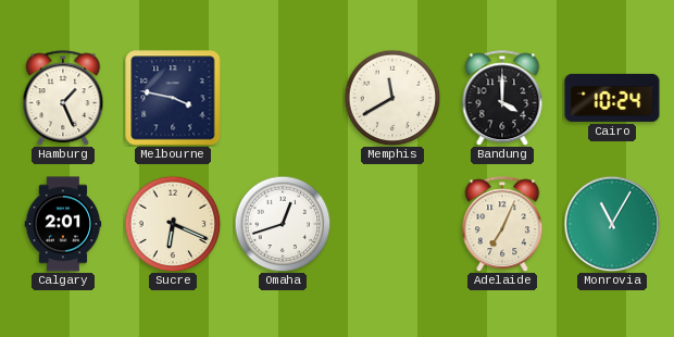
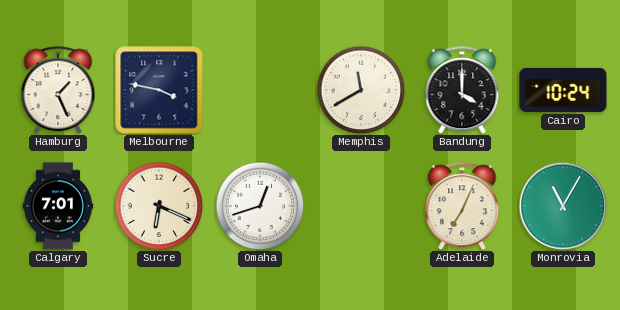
Calgary: 2:01 -> 7:01 (58, 206)
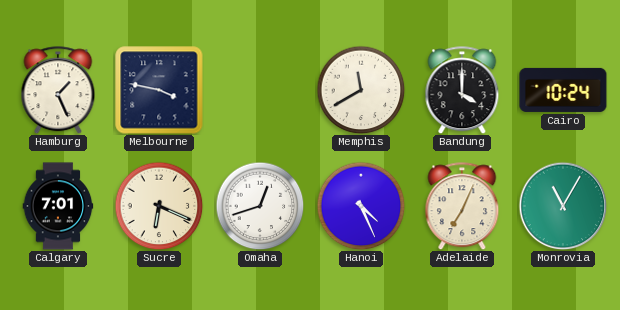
Hanoi: none -> 4:26 (361, 206)
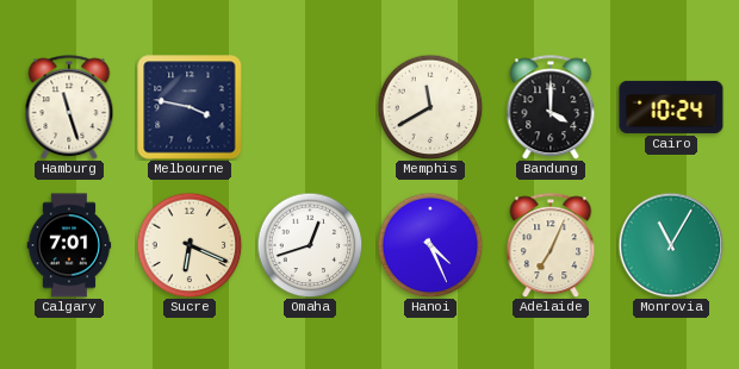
Hamburg: 1:26 -> 11:27 (69, 107)
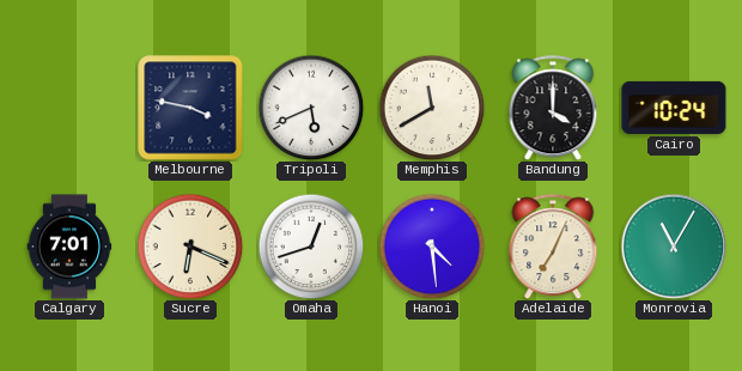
Hamburg: 11:27 -> none (69, 107)
Tripoli: none -> 5:41 (311, 108)
Hanoi: 4:26 -> 4:29 (432, 247)
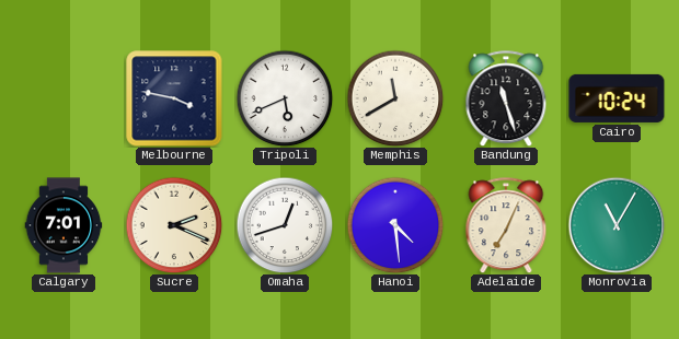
Bandung: 4:00 -> 11:27 (506, 98)
Sucre: 6:19 -> 2:19 (174, 225)
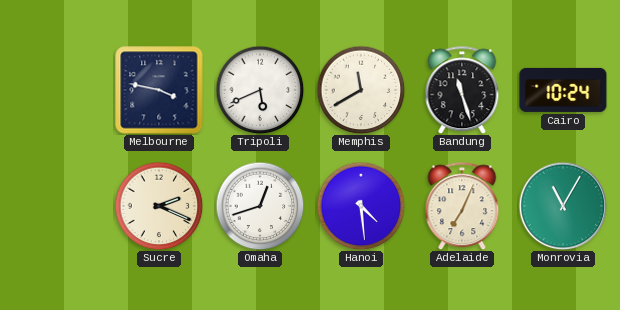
Calgary: 7:01 -> none (64, 225)
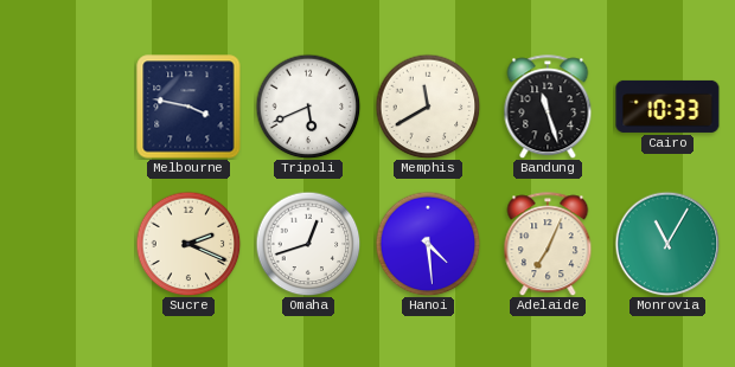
Cairo: 10:24 -> 10:33 (667, 107)
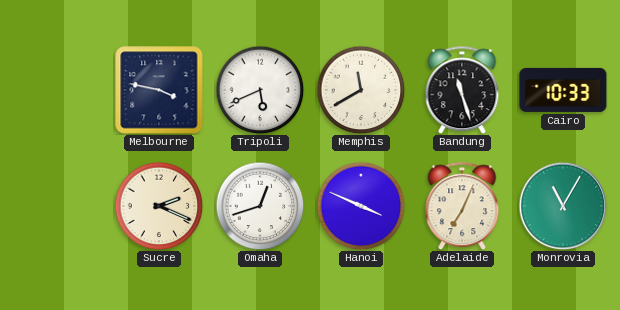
Hanoi: 4:29 -> 3:49 (361, 206)
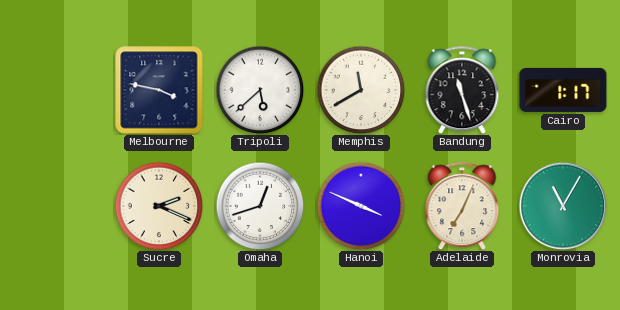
Tripoli: 5:41 -> 5:38 (260, 90)
Cairo: 10:33 -> 1:17 (563, 90)
